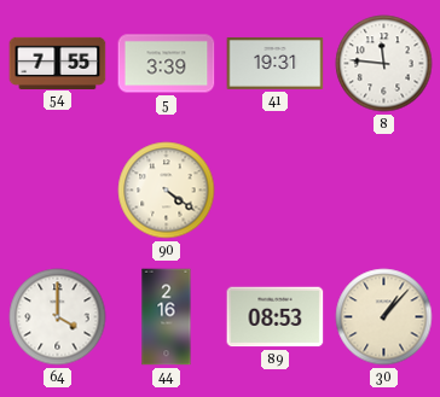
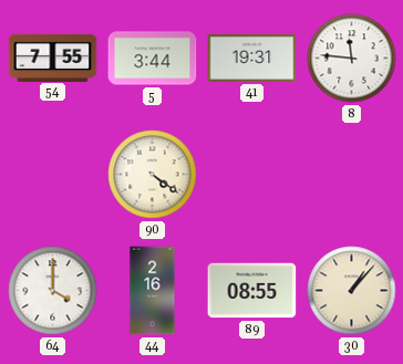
5: 3:39 -> 3:44 (153, 59)
89: 08:53 -> 08:55 (252, 291)
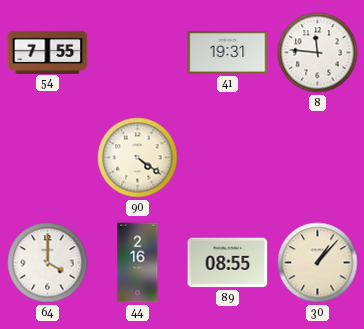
5: 3:44 -> none (153, 59)
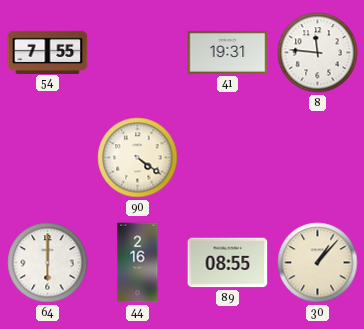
64: 4:00 -> 6:00 (48, 263)
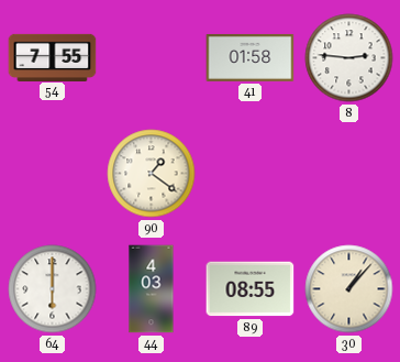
41: 19:31 -> 01:58 (251, 57)
8: 11:46 -> 2:46 (349, 58)
90: 4:21 -> 1:21 (152, 174)
44: 2:16 -> 4:03 (152, 289)
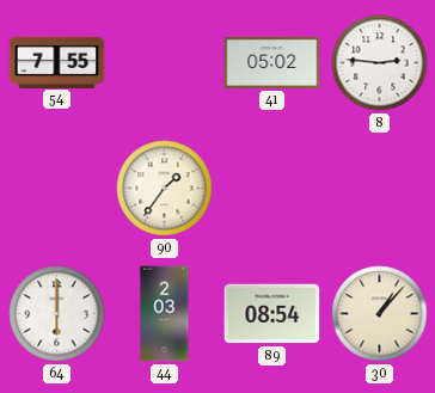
41: 01:58 -> 05:02 (272, 62)
90: 1:21 -> 1:36 (165, 189)
44: 4:03 -> 2:03 (165, 314)
89: 08:55 -> 08:54 (272, 314)
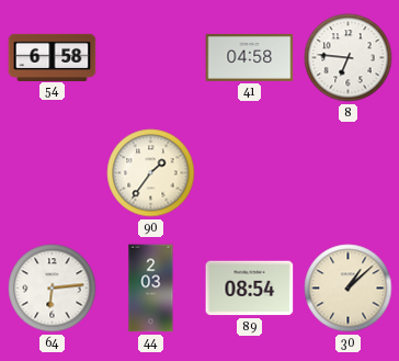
54: 7:55 -> 6:58 (53, 57)
41: 05:02 -> 04:58 (250, 57)
8: 2:46 -> 6:46 (349, 58)
64: 6:00 -> 6:14 (53, 289)
30: 1:07 -> 1:08 (349, 289)
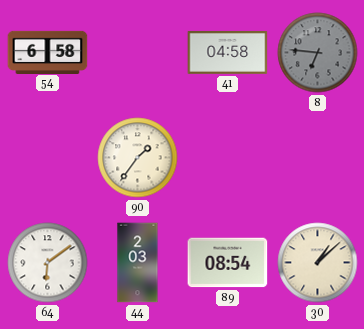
8 dial: white -> grey (318, 53)
64: 6:14 -> 6:09 (48, 263)
